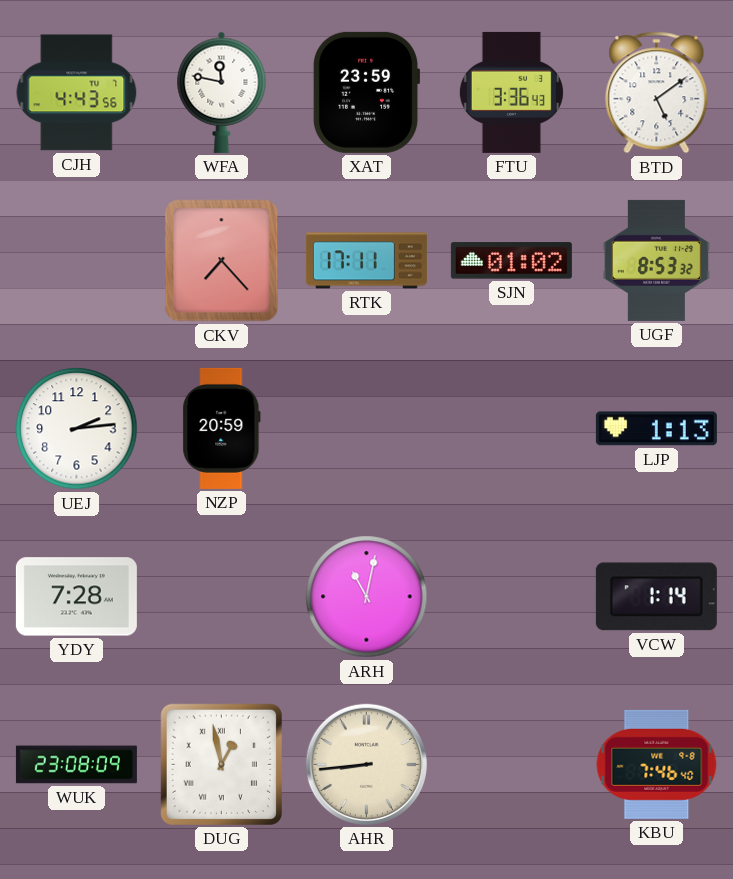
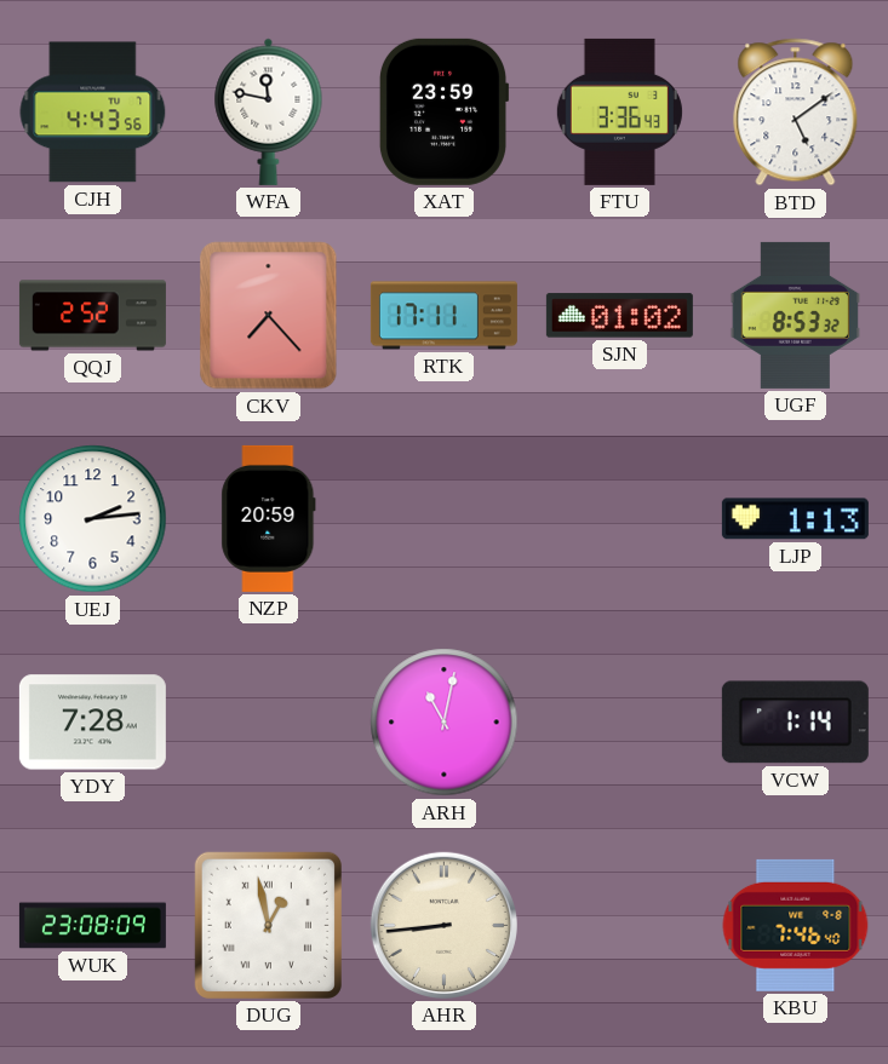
QQJ: none -> 2:52 (92, 316)
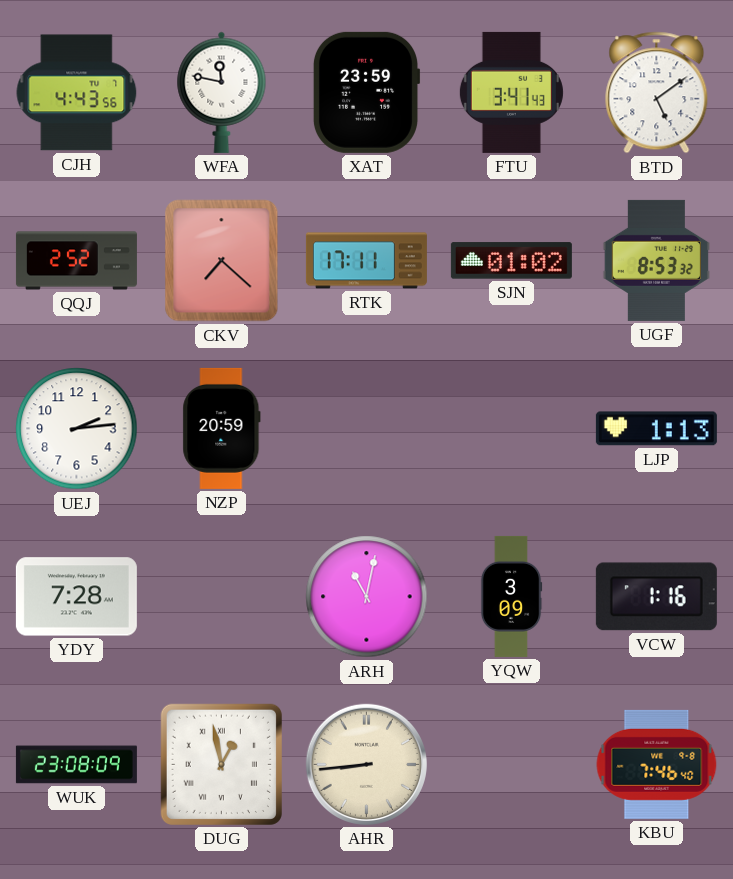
FTU: 3:36 -> 3:41 (511, 92)
CKV: 7:23 -> 7:22 (222, 261)
YQW: none -> 3:09 (511, 596)
VCW: 1:14 -> 1:16 (656, 597)
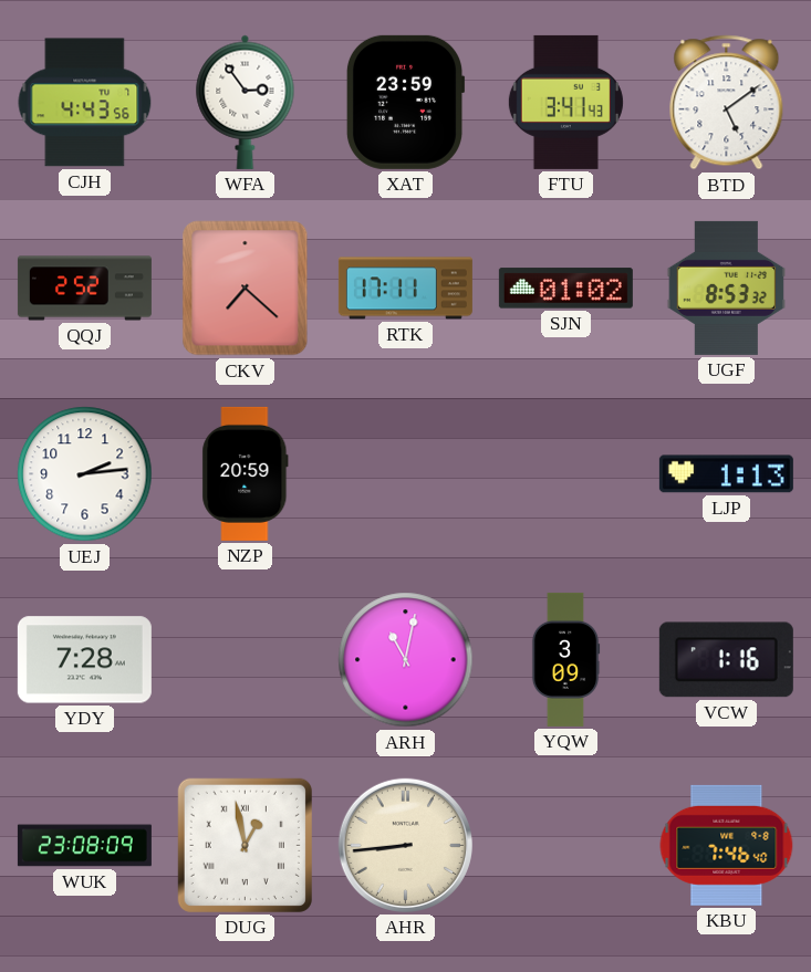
WFA: 11:47 -> 2:54 (246, 102)
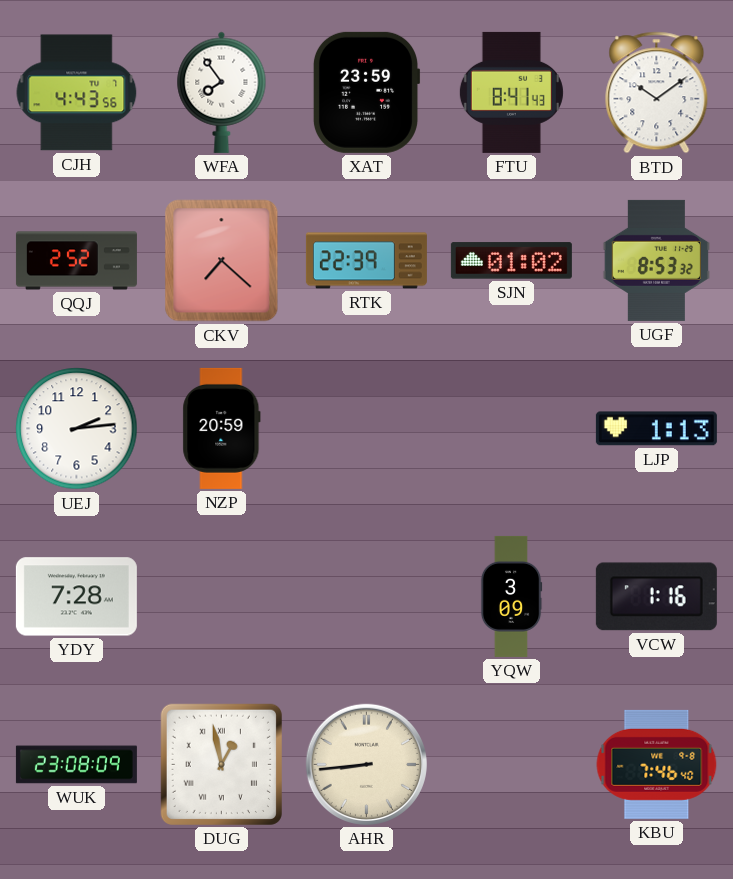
WFA: 2:54 -> 7:54 (222, 92)
FTU: 3:41 -> 8:41 (511, 92)
BTD: 5:09 -> 10:09 (657, 93)
RTK: 17:11 -> 22:39 (366, 261)
ARH: 11:02 -> none (406, 660)
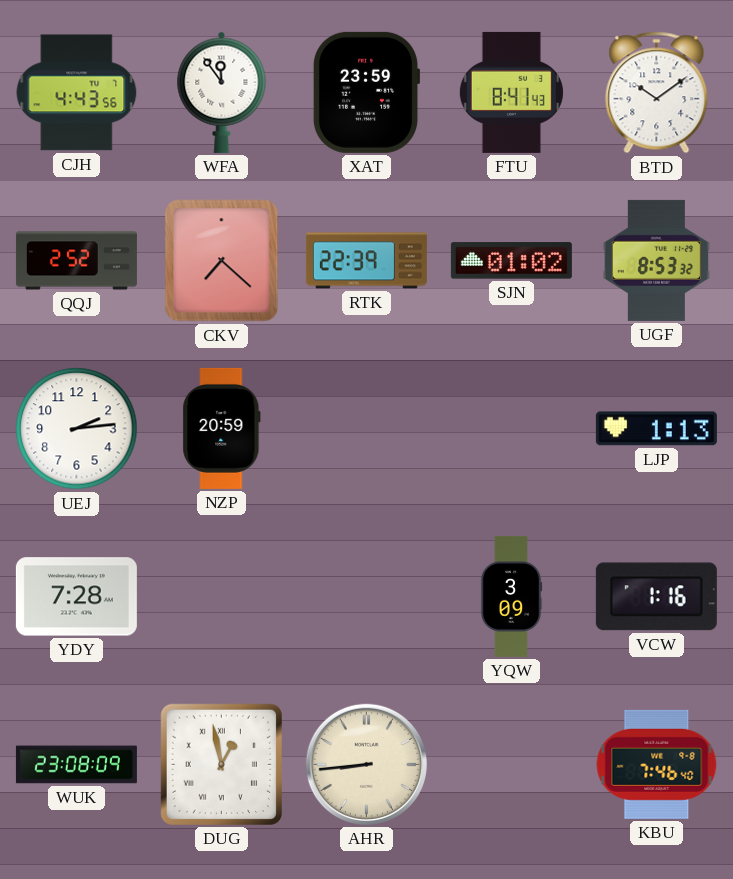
WFA: 7:54 -> 11:54 (222, 92)
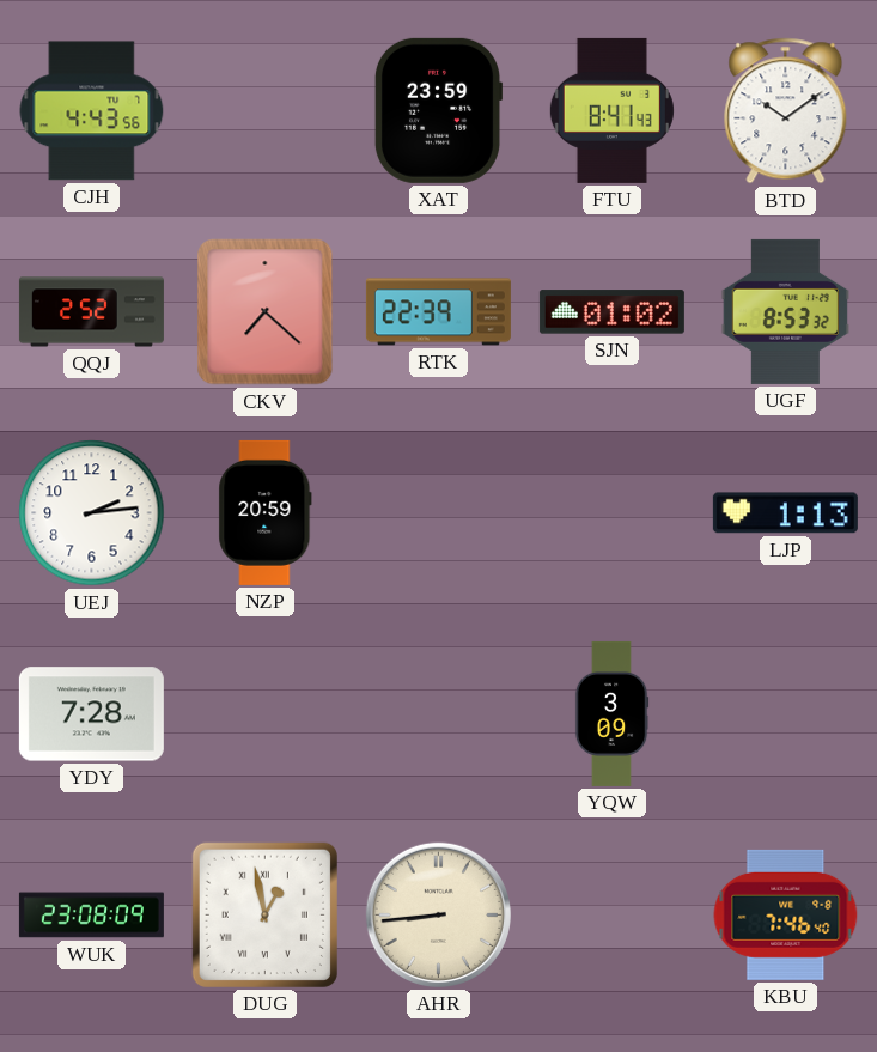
WFA: 11:54 -> none (222, 92)
VCW: 1:16 -> none (656, 597)
